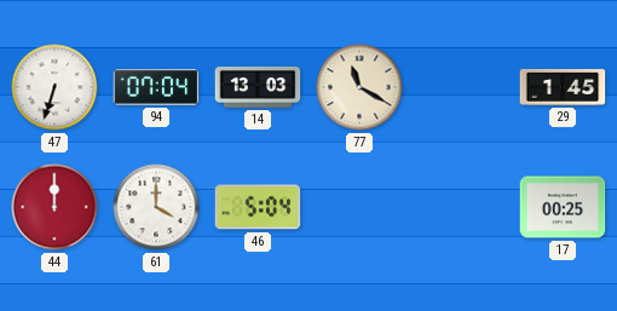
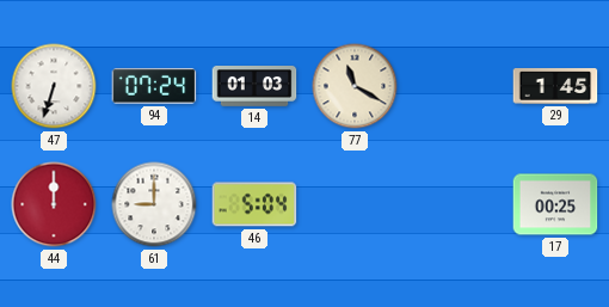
94: 07:04 -> 07:24 (154, 86)
14: 13:03 -> 01:03 (254, 87)
61: 4:00 -> 9:00 (154, 204)
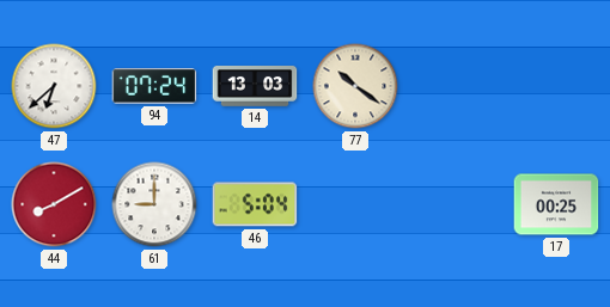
47: 6:33 -> 6:38 (54, 86)
14: 01:03 -> 13:03 (255, 87)
77: 11:20 -> 10:21 (355, 86)
29: 1:45 -> none (555, 86)
44: 12:00 -> 8:10 (54, 204)
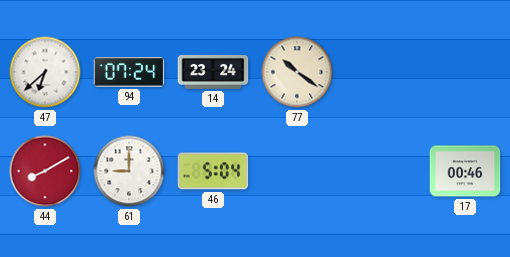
14: 13:03 -> 23:24 (213, 73)
17: 00:25 -> 00:46 (465, 171)
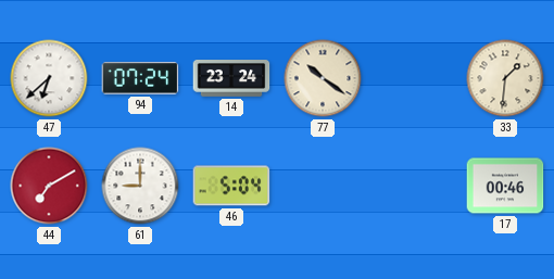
33: none -> 1:31 (505, 78)
44: 8:10 -> 7:10 (49, 186)
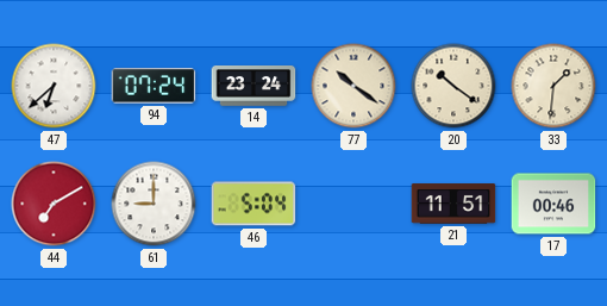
20: none -> 10:21 (453, 86)
21: none -> 11:51 (453, 204)
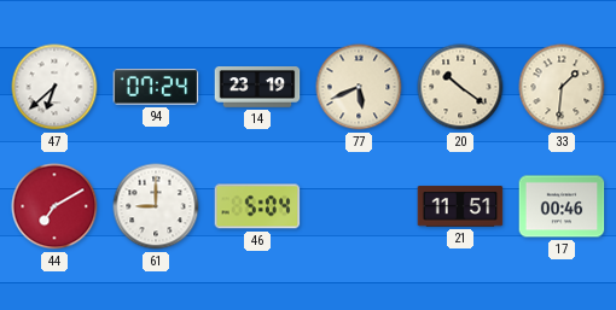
14: 23:24 -> 23:19 (257, 88)
77: 10:21 -> 5:41 (359, 87)
